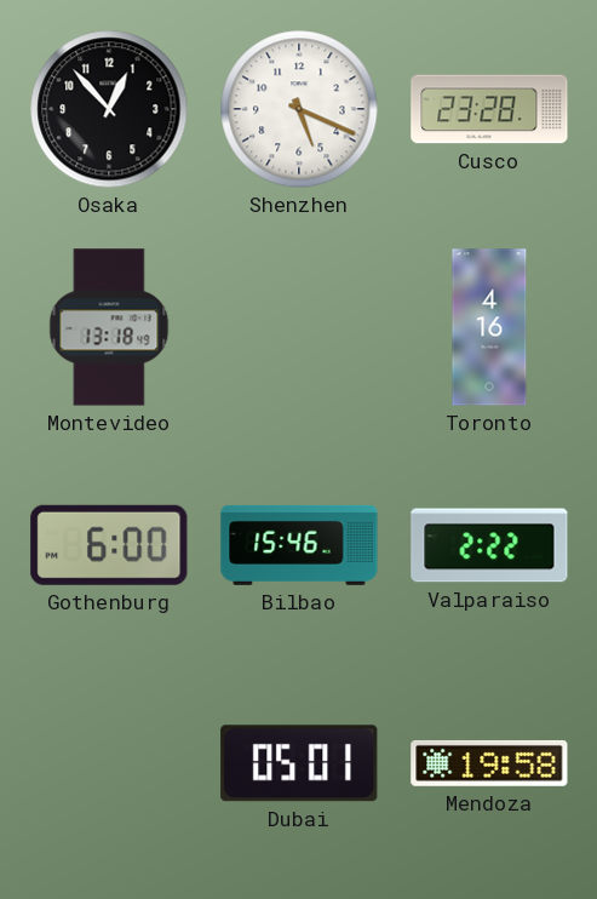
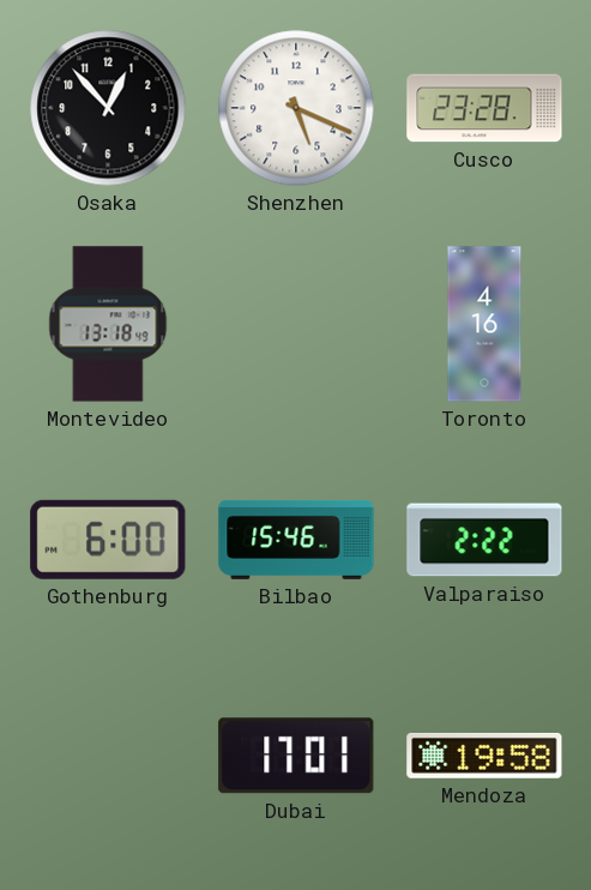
Dubai: 05:01 -> 17:01 (296, 756)
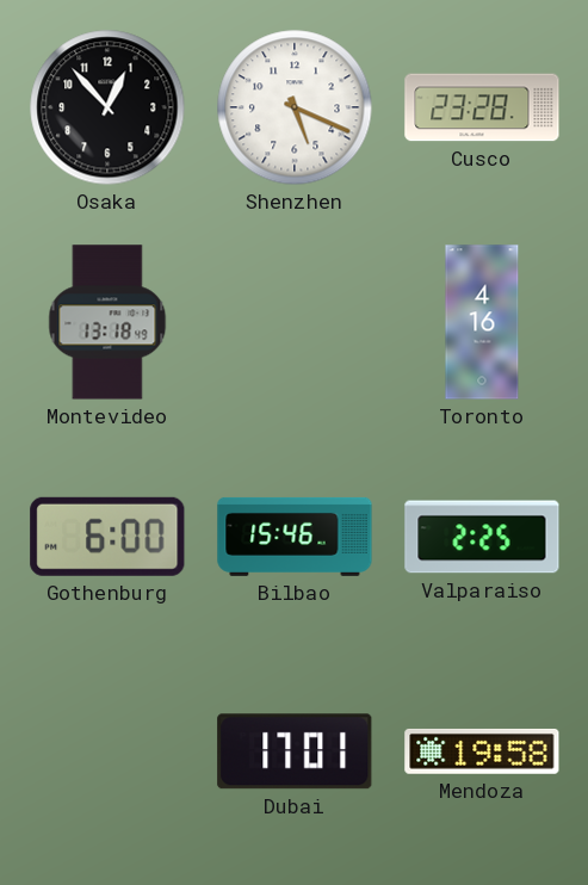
Valparaiso: 2:22 -> 2:25 (482, 537)
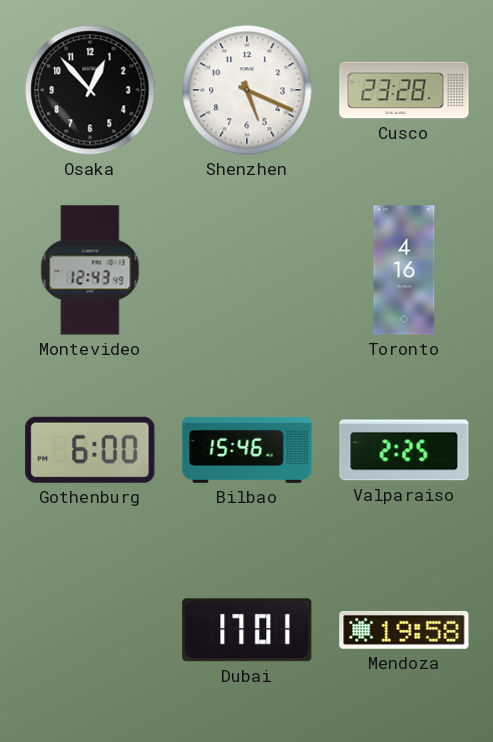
Montevideo: 13:18 -> 12:43 (90, 270)
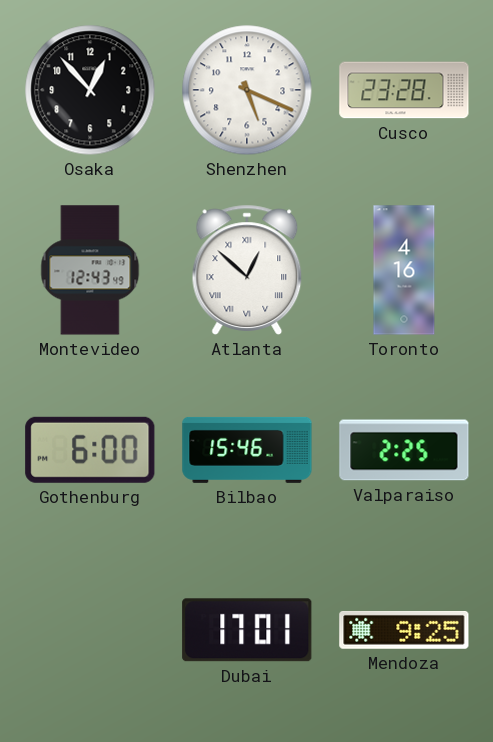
Atlanta: none -> 12:52 (247, 270)
Mendoza: 19:58 -> 9:25 (404, 630)
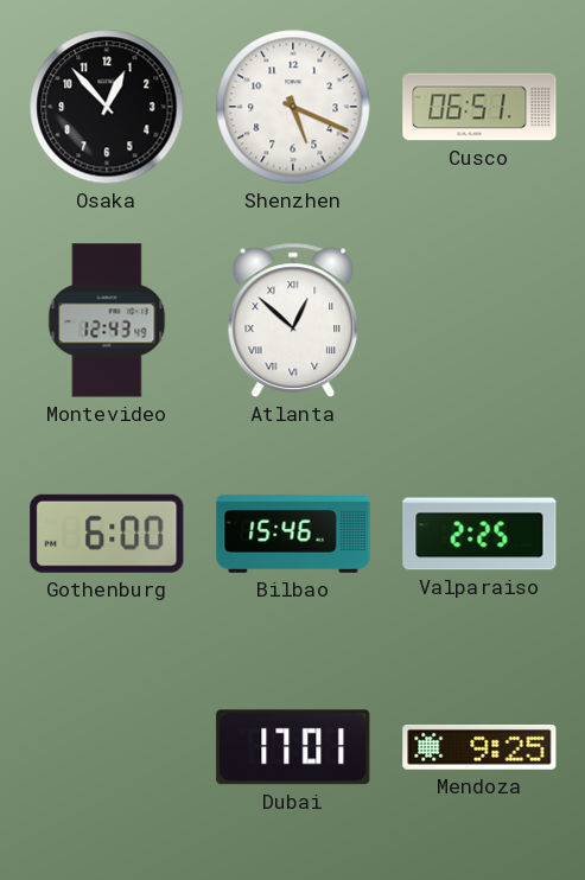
Cusco: 23:28 -> 06:51 (479, 107)
Toronto: 4:16 -> none (404, 270)
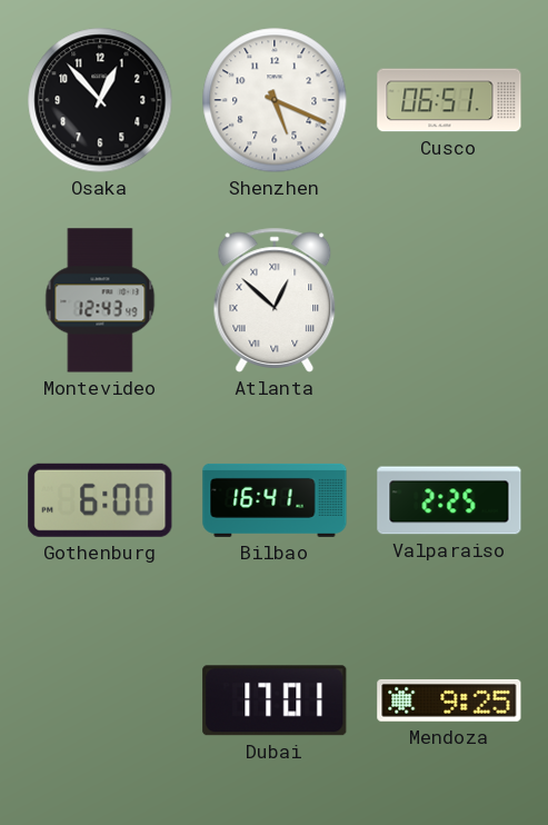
Bilbao: 15:46 -> 16:41 (275, 500)
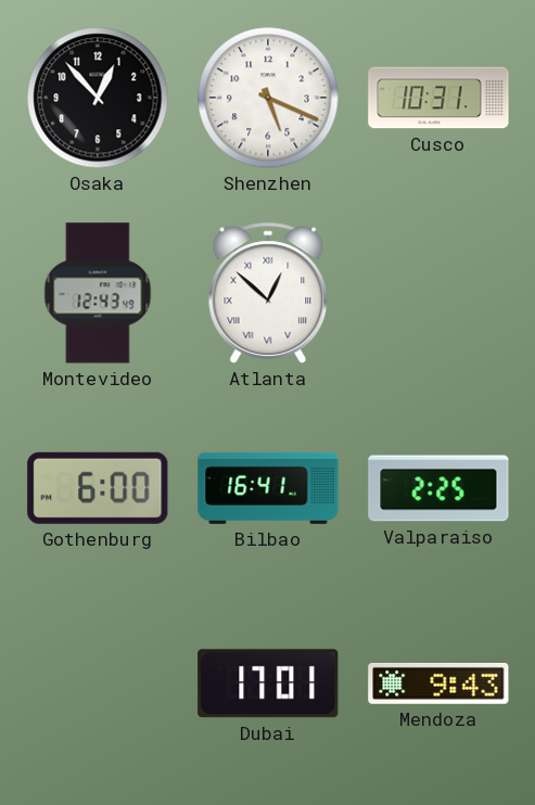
Cusco: 06:51 -> 10:31 (438, 98)
Mendoza: 9:25 -> 9:43 (438, 683)
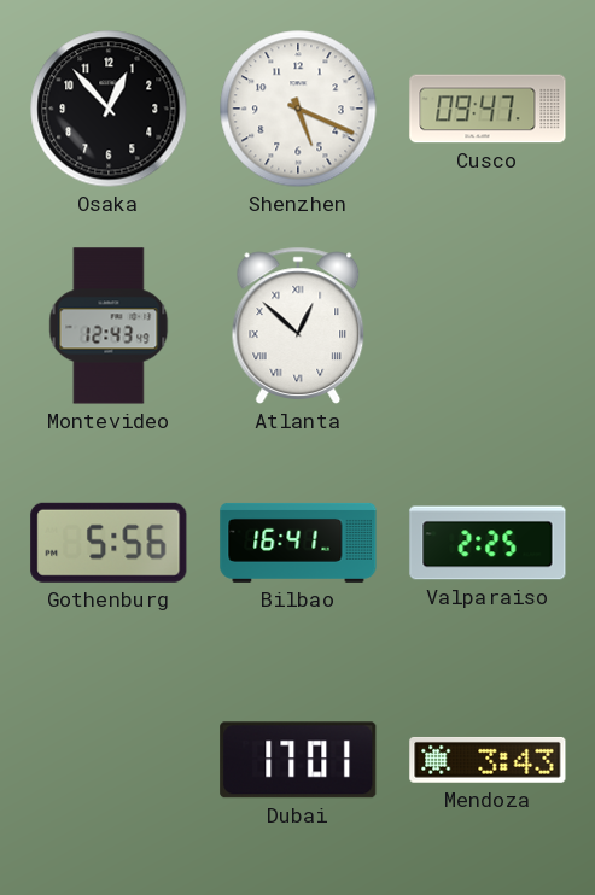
Cusco: 10:31 -> 09:47 (488, 109)
Gothenburg: 6:00 -> 5:56 (109, 543)
Mendoza: 9:43 -> 3:43 (488, 760)
